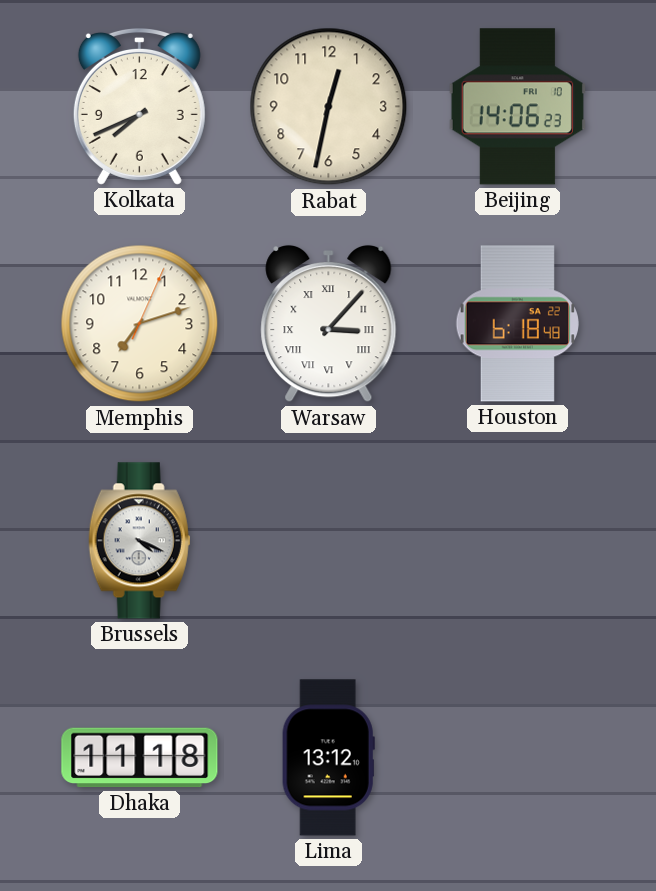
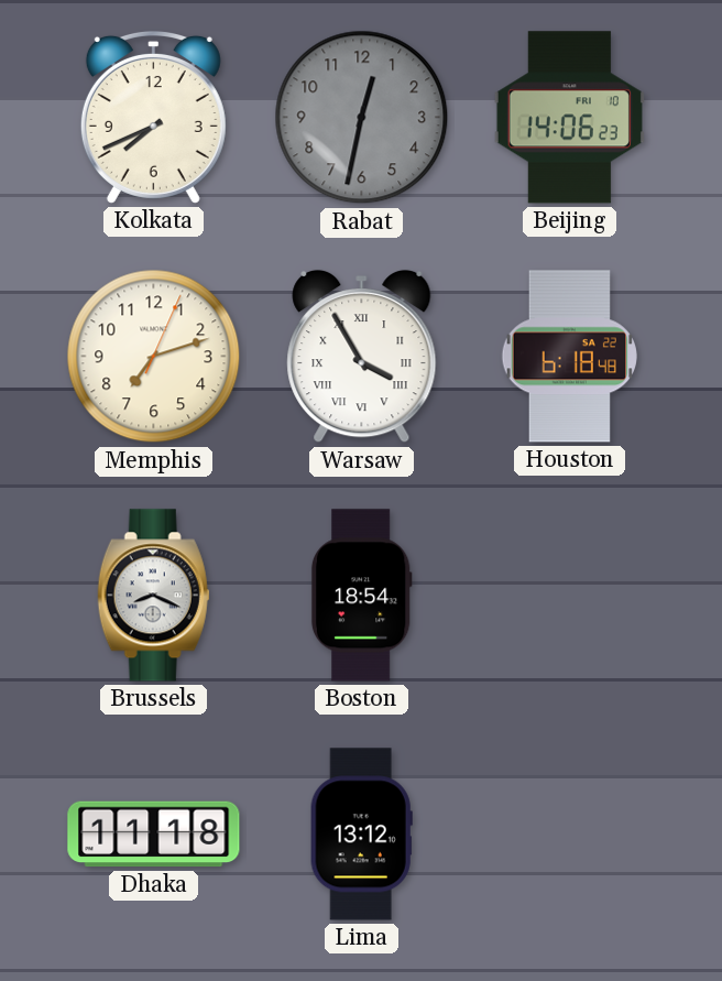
Rabat dial: cream -> grey (362, 118)
Warsaw: 3:07 -> 3:55 (362, 357)
Brussels: 4:19 -> 8:19 (154, 596)
Boston: none -> 18:54 (361, 596)
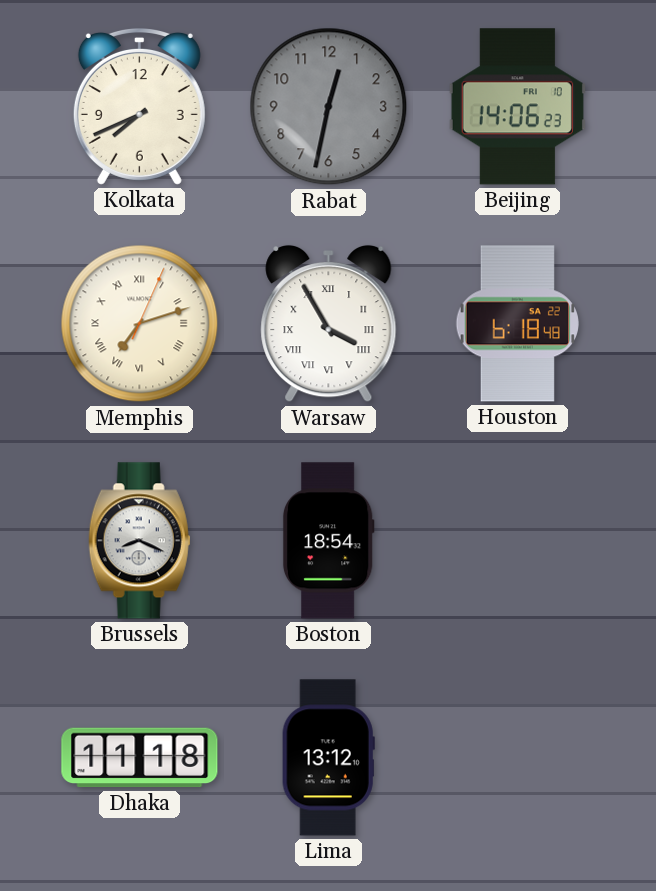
Memphis numerals: Arabic -> Roman (140, 324)
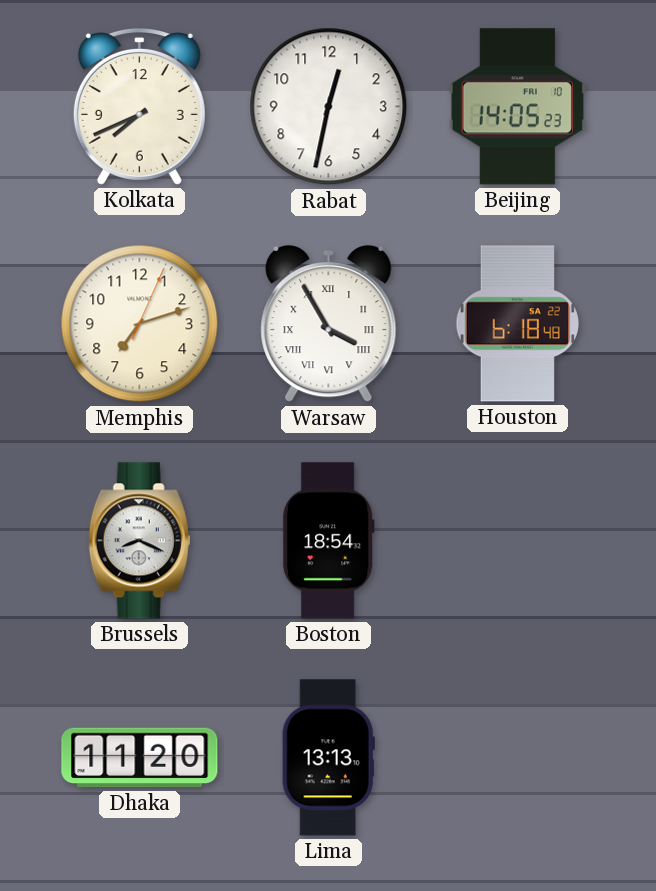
Rabat dial: grey -> white (329, 107)
Beijing: 14:06 -> 14:05 (517, 107)
Memphis numerals: Roman -> Arabic (140, 324)
Dhaka: 11:18 -> 11:20 (140, 758)
Lima: 13:12 -> 13:13 (328, 758)
